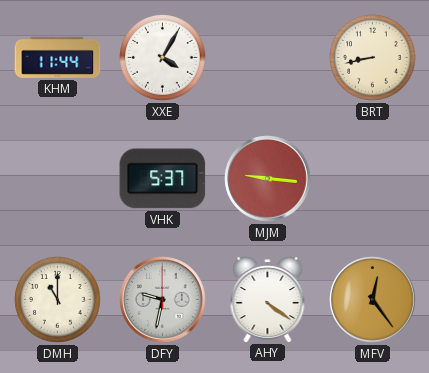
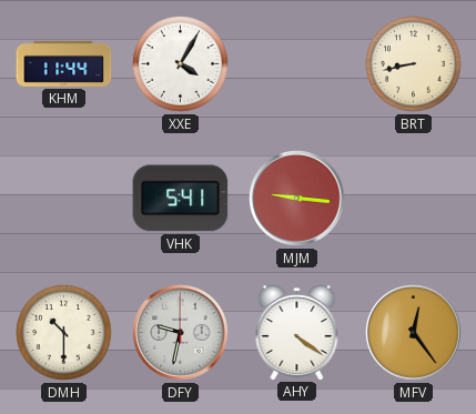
VHK: 5:37 -> 5:41 (181, 199)
DMH: 11:00 -> 10:30 (64, 333)
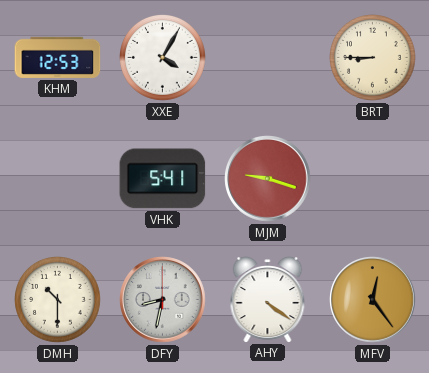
KHM: 11:44 -> 12:53 (58, 57)
BRT: 8:43 -> 8:45 (373, 58)
MJM: 9:16 -> 9:18 (268, 179)
DFY: 9:32 -> 8:32 (163, 300)
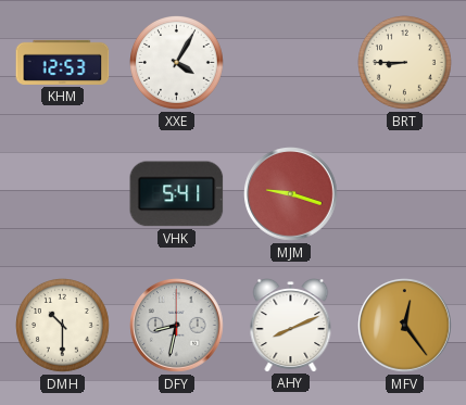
AHY: 4:21 -> 8:11 (291, 326)
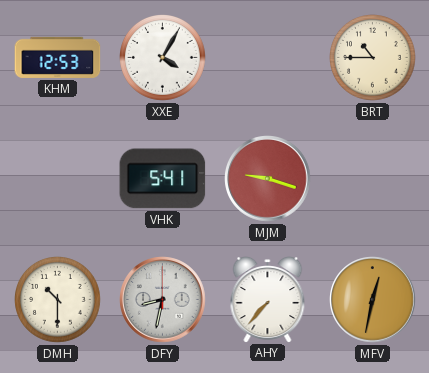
BRT: 8:45 -> 10:45 (373, 58)
AHY: 8:11 -> 7:37 (268, 300)
MFV: 12:24 -> 12:32 (373, 300)
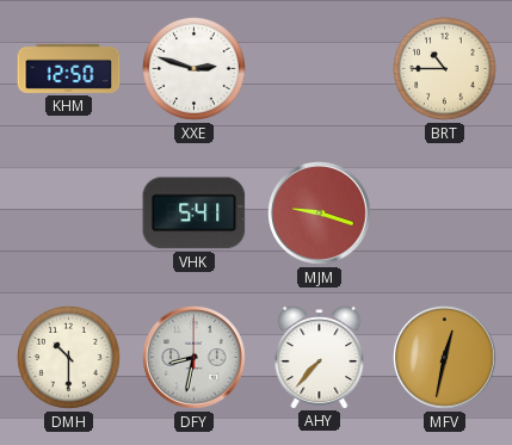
KHM: 12:53 -> 12:50 (69, 68)
XXE: 4:05 -> 2:48 (195, 69)
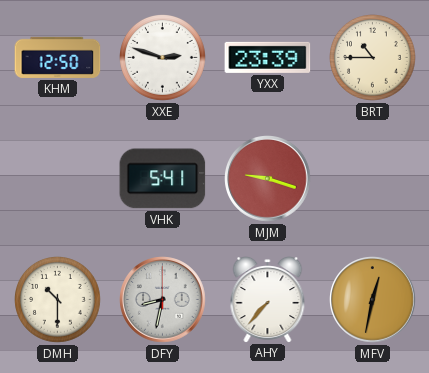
YXX: none -> 23:39 (268, 57)
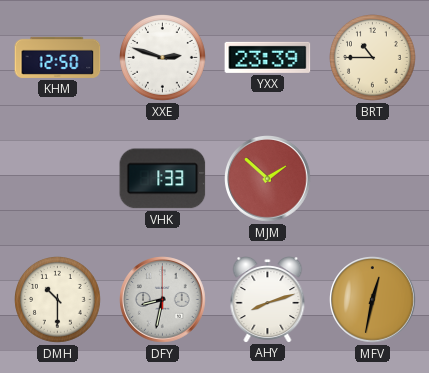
VHK: 5:41 -> 1:33 (163, 179)
MJM: 9:18 -> 1:52 (268, 179)
AHY: 7:37 -> 8:12 (268, 300)
